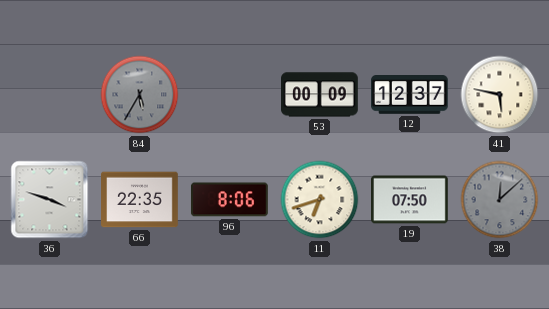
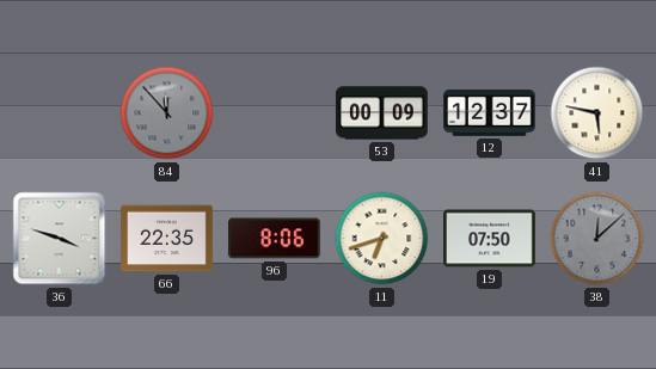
84: 5:35 -> 11:53 (167, 113)
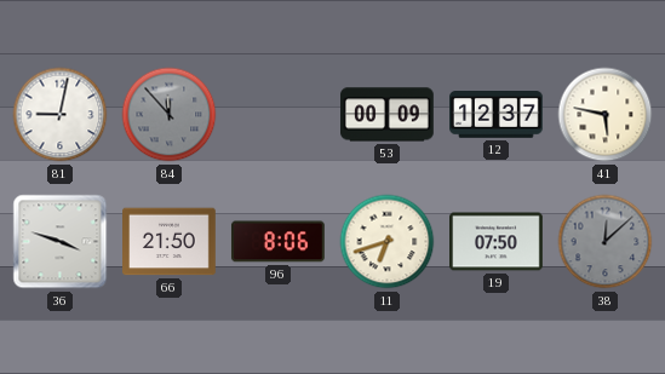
81: none -> 9:02 (61, 115)
66: 22:35 -> 21:50 (170, 242)
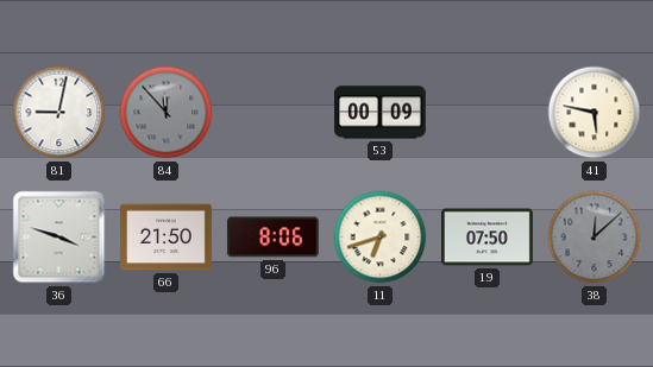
12: 12:37 -> none (497, 115)
